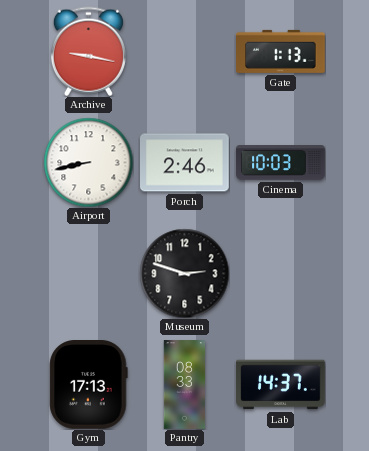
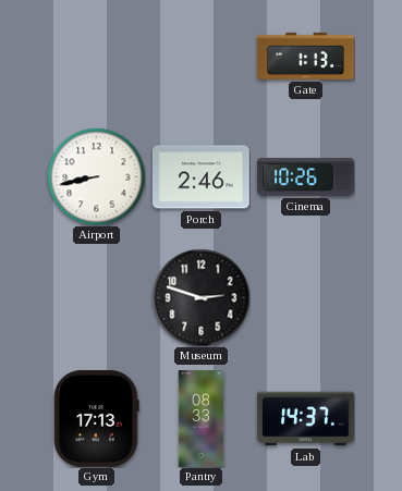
Archive: 9:17 -> none (88, 51)
Cinema: 10:03 -> 10:26 (306, 177)
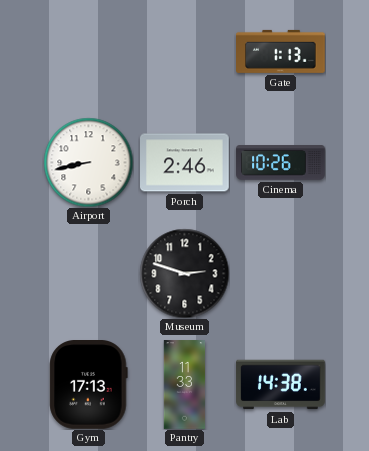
Pantry: 08:33 -> 11:33 (185, 385)
Lab: 14:37 -> 14:38 (281, 385)
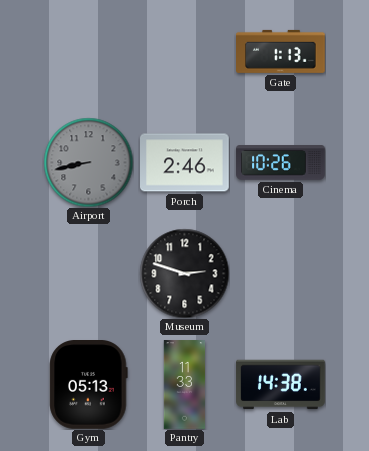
Airport dial: white -> grey (88, 162)
Gym: 17:13 -> 05:13 (89, 385)
